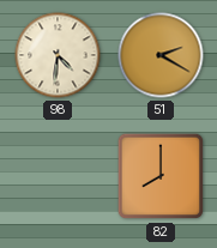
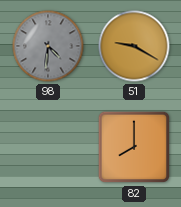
98 dial: cream -> grey (48, 46)
51: 2:20 -> 9:20 (134, 46)
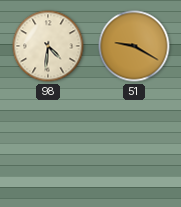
98 dial: grey -> cream (48, 46)
82: 8:00 -> none (134, 147)
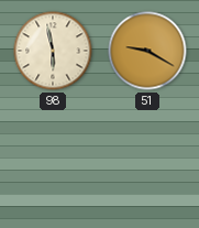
98: 4:31 -> 5:58 (53, 51)
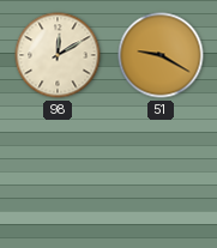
98: 5:58 -> 12:10 (58, 55)
